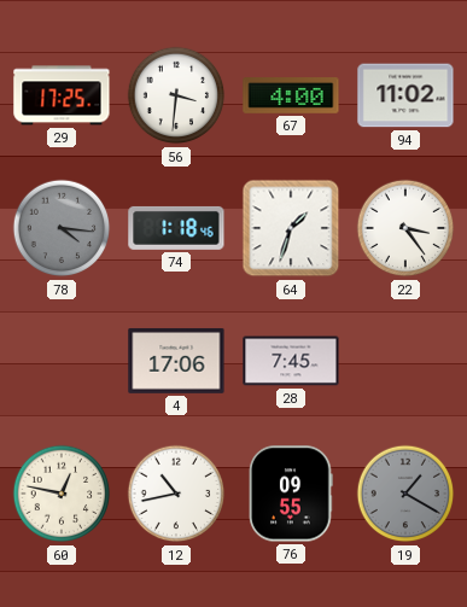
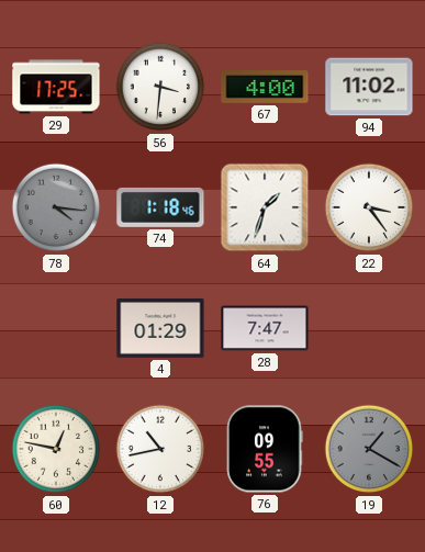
4: 17:06 -> 01:29 (160, 328)
28: 7:45 -> 7:47 (265, 328)
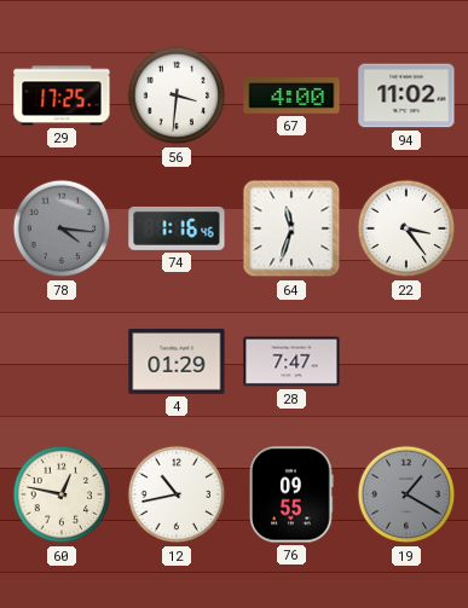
74: 1:18 -> 1:16 (177, 228)
64: 1:33 -> 11:33 (291, 228)
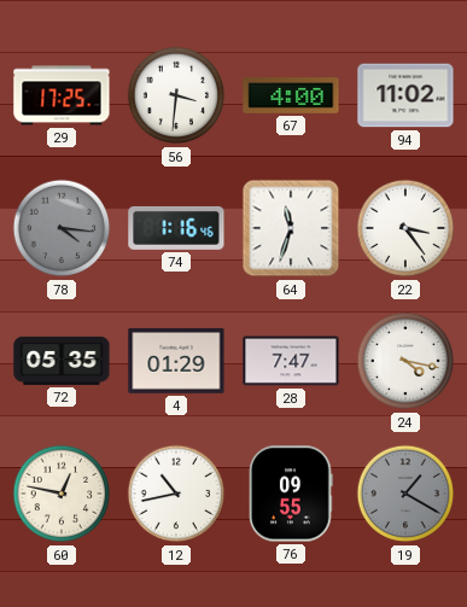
72: none -> 05:35 (62, 361)
24: none -> 4:17 (405, 361)
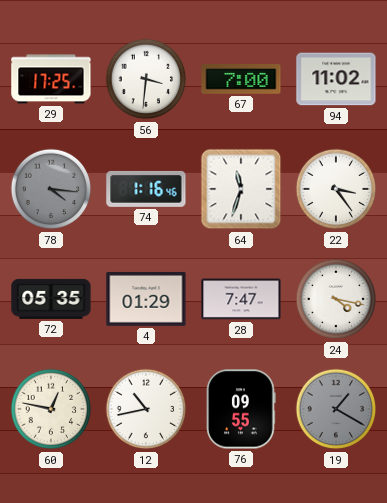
67: 4:00 -> 7:00 (241, 80)
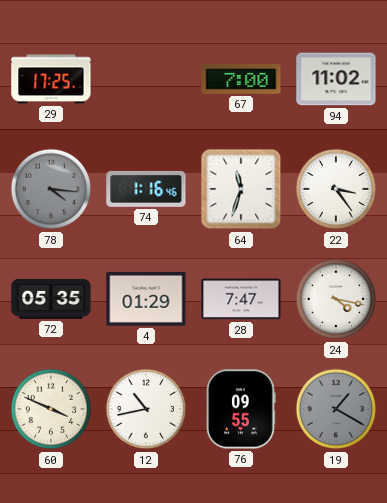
56: 3:31 -> none (146, 79)
60: 12:47 -> 3:49 (51, 409)
